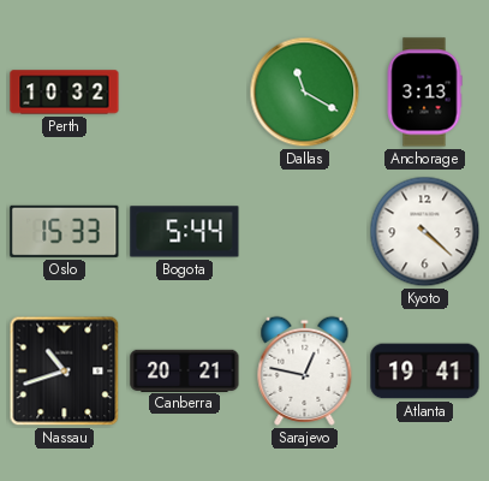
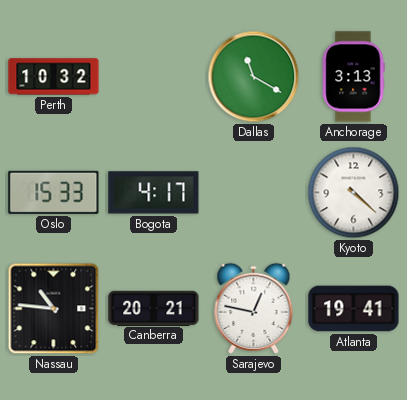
Bogota: 5:44 -> 4:17 (154, 193)
Nassau: 10:42 -> 10:46 (54, 309)
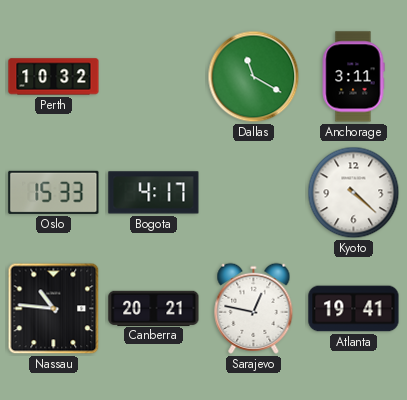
Anchorage: 3:13 -> 3:11 (353, 77)
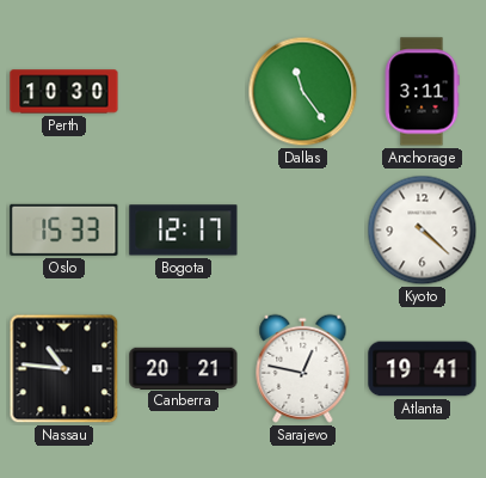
Perth: 10:32 -> 10:30 (64, 92)
Dallas: 11:20 -> 11:24 (303, 92)
Bogota: 4:17 -> 12:17 (184, 231)
